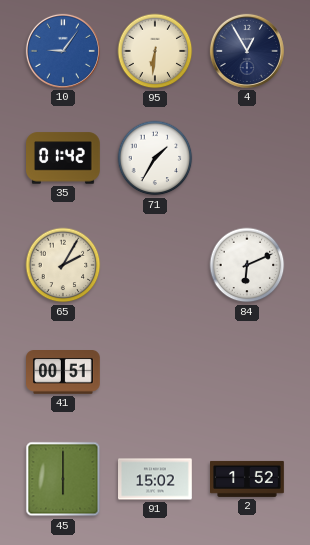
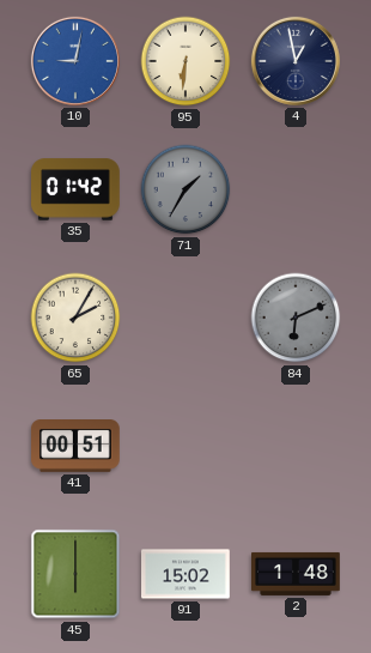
10: 9:06 -> 9:02 (75, 61)
4: 12:55 -> 12:58 (296, 61)
71 dial: white -> grey (185, 189)
84 dial: white -> grey (296, 318)
2: 1:52 -> 1:48 (296, 574)
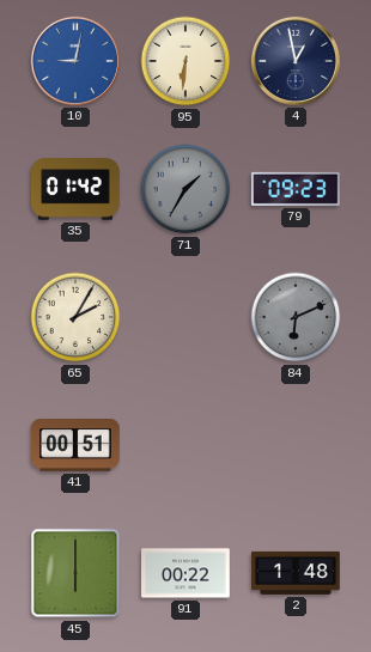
79: none -> 09:23 (296, 189)
91: 15:02 -> 00:22 (187, 573)
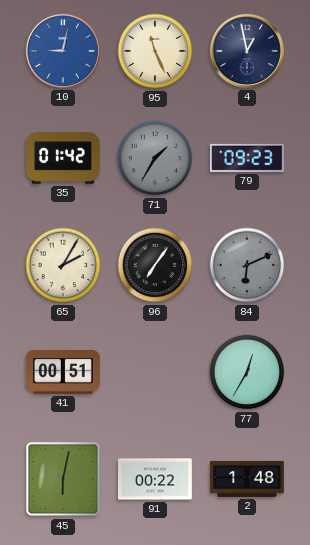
95: 6:31 -> 11:26 (155, 51)
96: none -> 7:06 (155, 265)
77: none -> 12:35 (247, 372)
45: 6:00 -> 6:02 (63, 479)
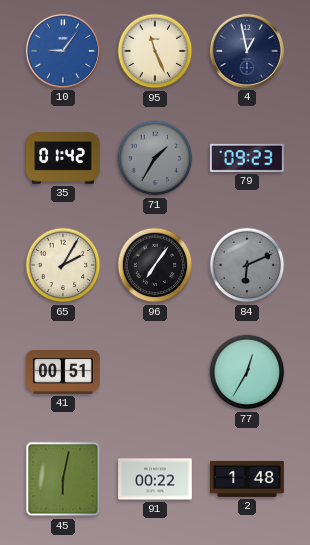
10: 9:02 -> 9:06 (63, 51)
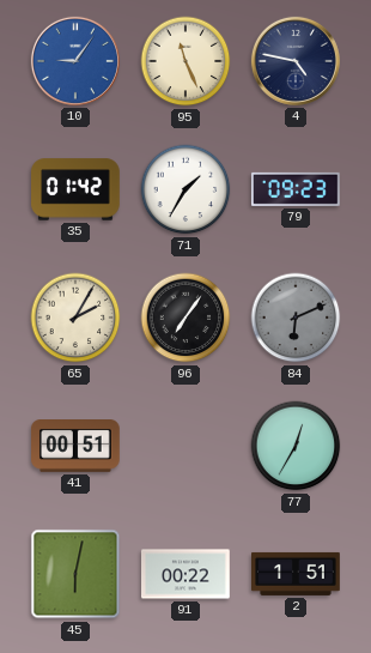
4: 12:58 -> 4:47 (296, 61)
71 dial: grey -> white (185, 189)
2: 1:48 -> 1:51 (296, 574)
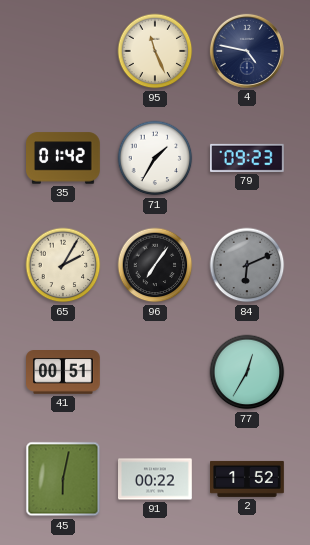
10: 9:06 -> none (75, 61)
2: 1:51 -> 1:52 (247, 479)
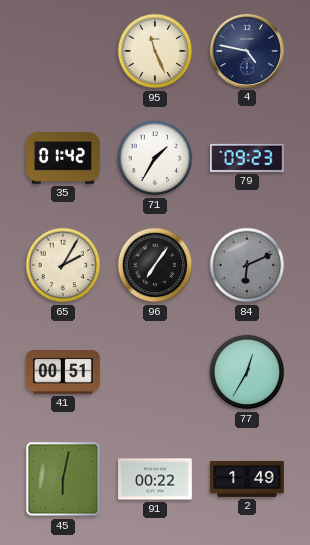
2: 1:52 -> 1:49 (247, 479)
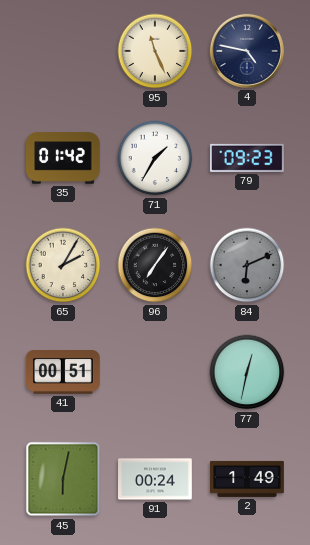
77: 12:35 -> 12:32 (247, 372)
91: 00:22 -> 00:24 (156, 479)
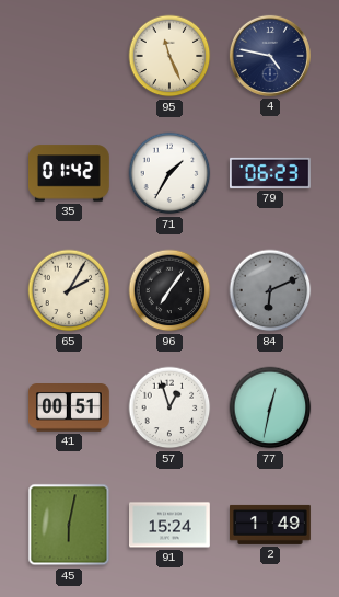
79: 09:23 -> 06:23 (270, 173)
57: none -> 12:57 (169, 407)
91: 00:24 -> 15:24 (171, 525)
